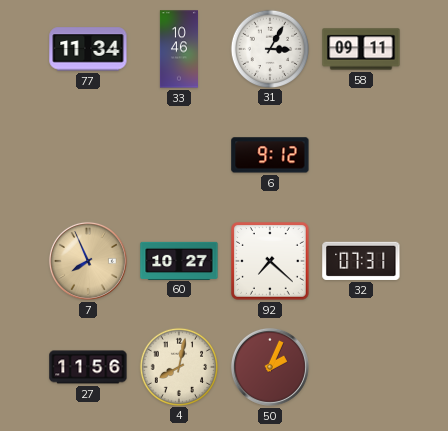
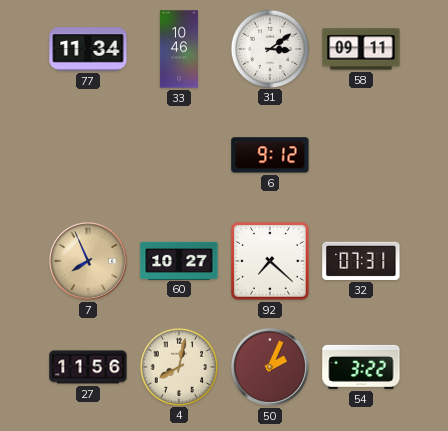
31: 3:05 -> 3:09 (269, 48)
54: none -> 3:22 (361, 367)
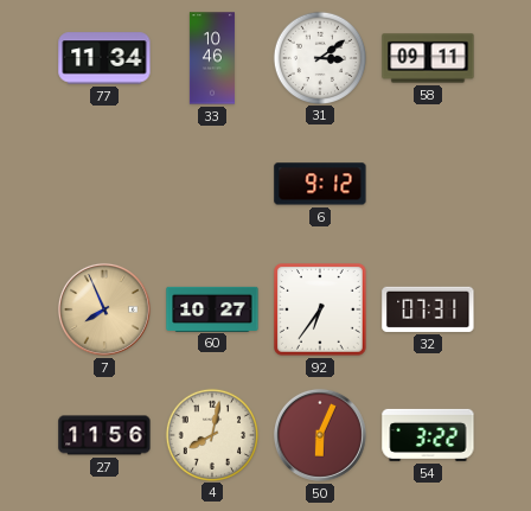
92: 7:22 -> 6:36 (321, 311)
50: 2:04 -> 6:04 (320, 435)
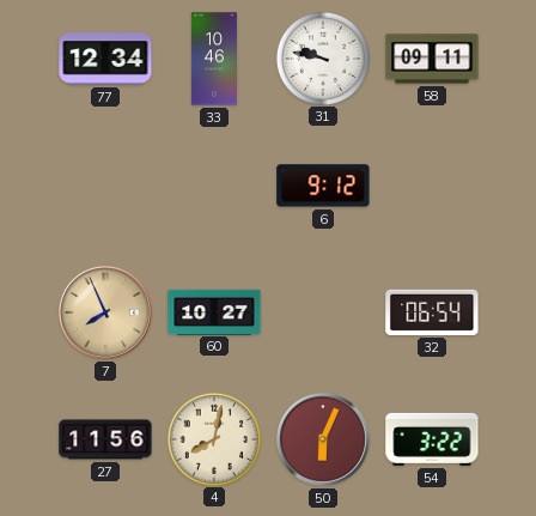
77: 11:34 -> 12:34 (105, 59)
31: 3:09 -> 9:47 (322, 57)
92: 6:36 -> none (321, 311)
32: 07:31 -> 06:54 (432, 312)
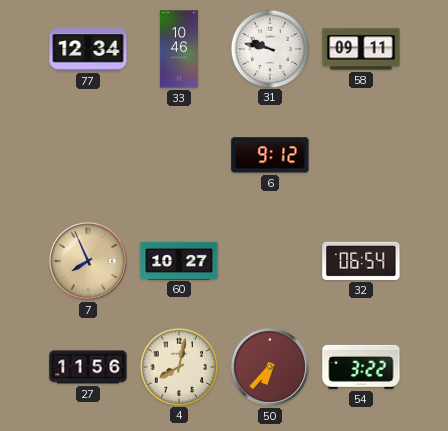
50: 6:04 -> 6:37 (270, 367)
